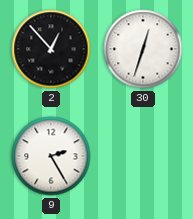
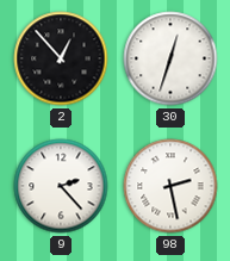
9: 2:25 -> 2:23 (61, 186)
98: none -> 2:28 (170, 186)
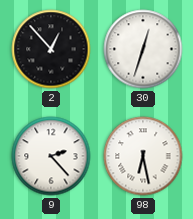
98: 2:28 -> 6:28 (143, 156)
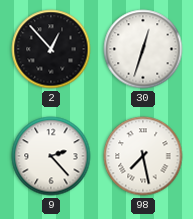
98: 6:28 -> 7:28 (143, 156)
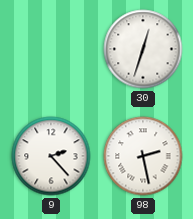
2: 12:53 -> none (51, 49)
98: 7:28 -> 2:28 (143, 156)
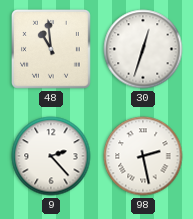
48: none -> 10:59 (52, 50)
